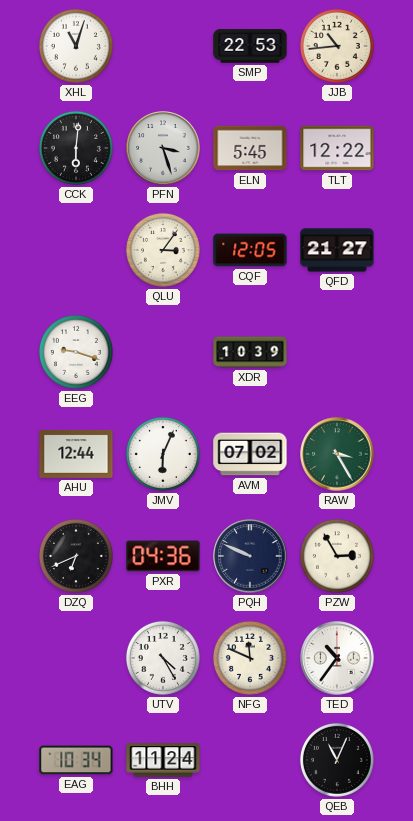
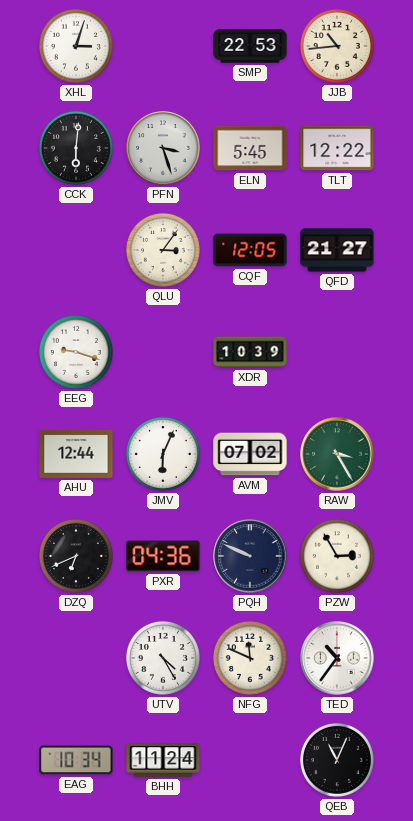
XHL: 11:03 -> 3:03 (76, 46)
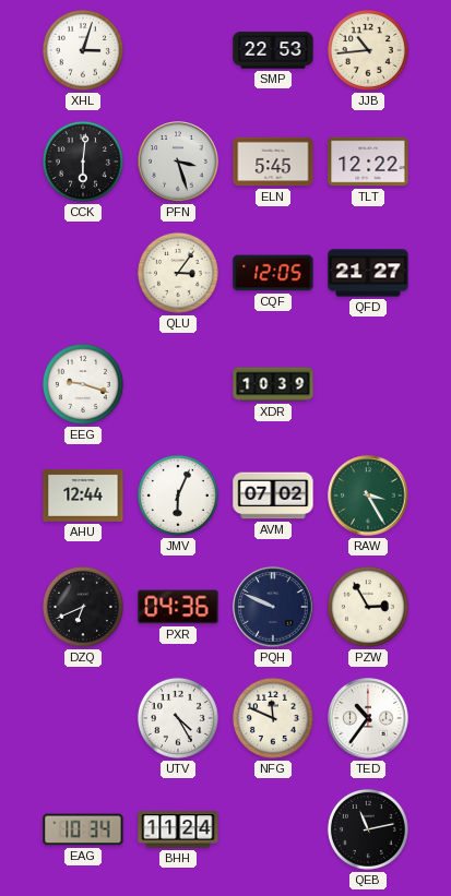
QEB: 11:04 -> 11:13 (368, 829)
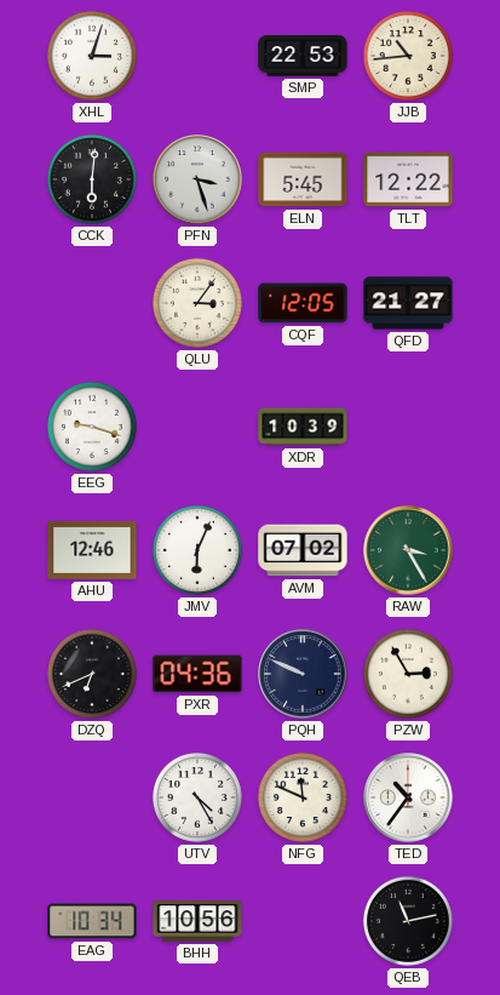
AHU: 12:44 -> 12:46 (92, 551)
BHH: 11:24 -> 10:56 (197, 921)
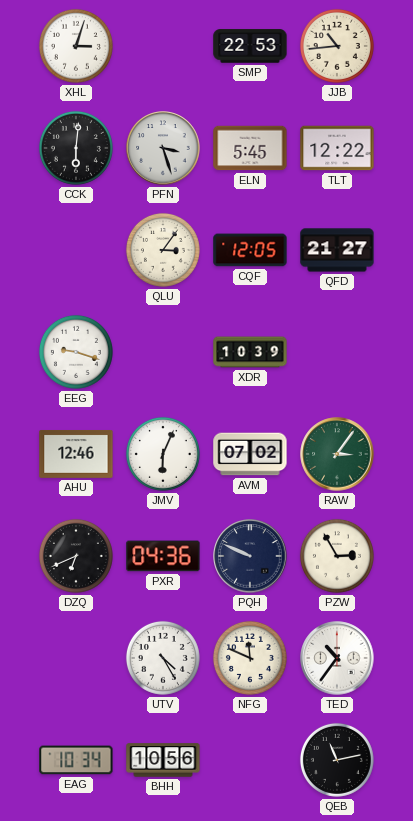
RAW: 3:25 -> 3:06 (337, 454)
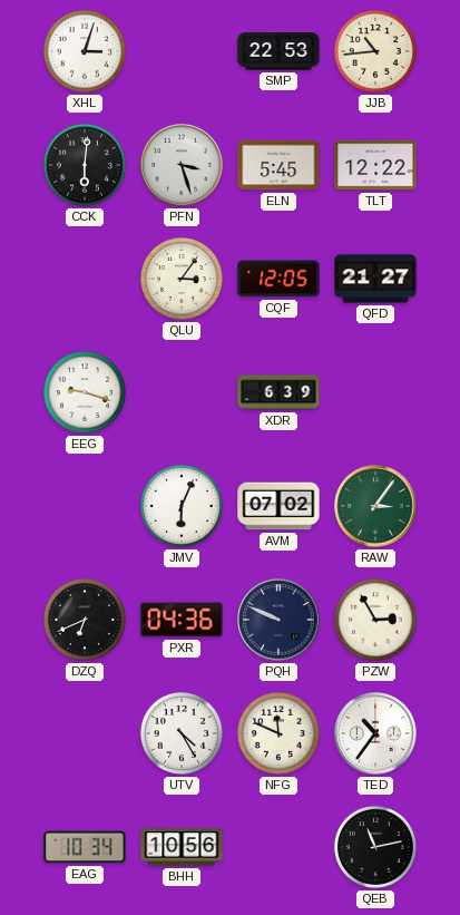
XDR: 10:39 -> 6:39 (278, 392)
AHU: 12:46 -> none (76, 455)
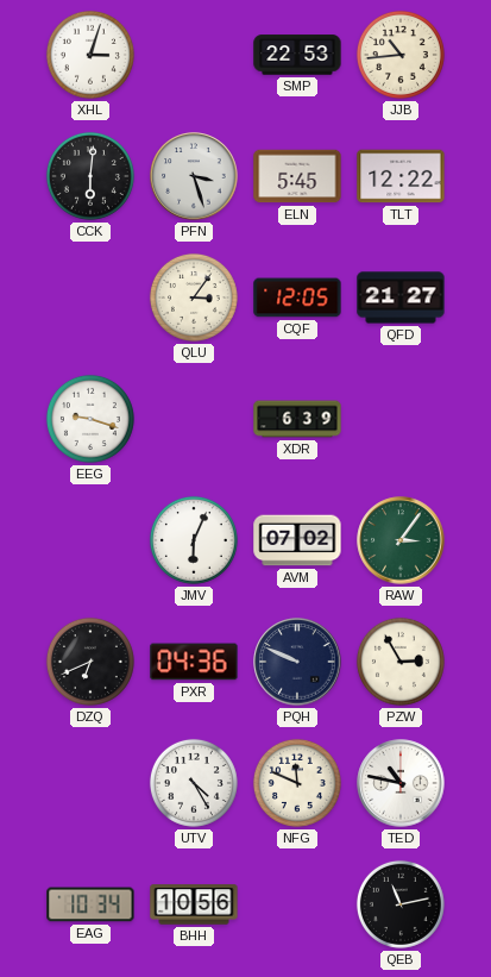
TED: 10:36 -> 10:47 (401, 783)
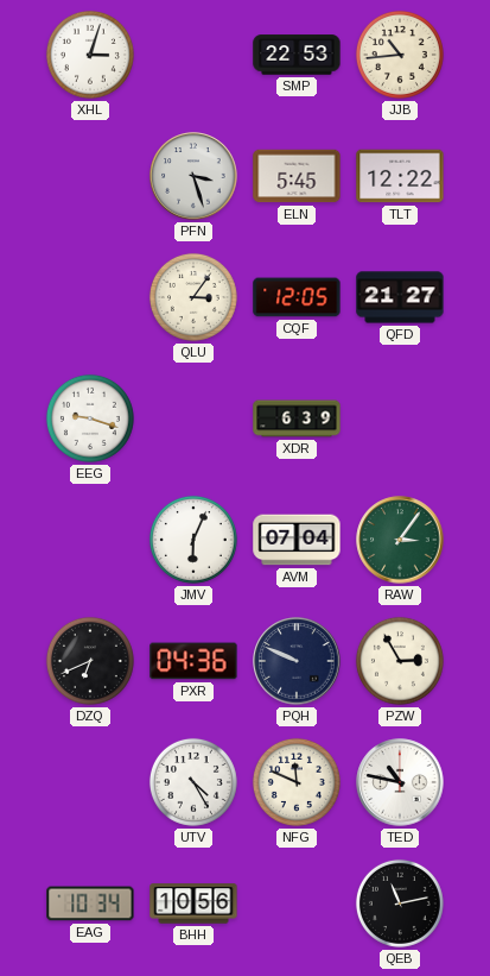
CCK: 6:01 -> none (90, 176)
AVM: 07:02 -> 07:04 (297, 540)
